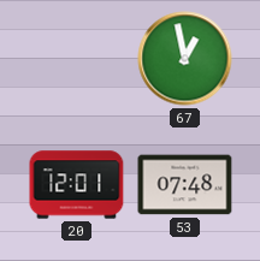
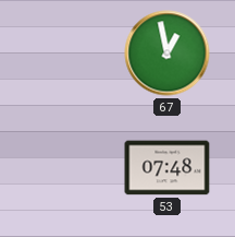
20: 12:01 -> none (77, 185)
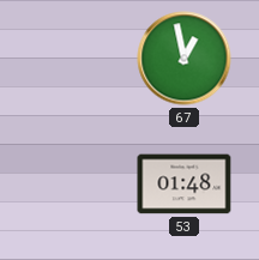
53: 07:48 -> 01:48 (185, 185)
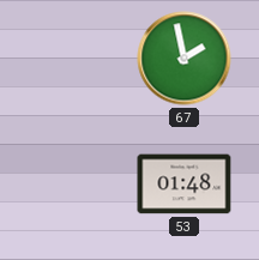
67: 12:58 -> 1:58 (185, 59)
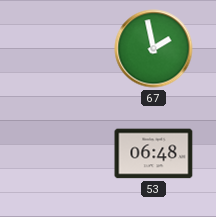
53: 01:48 -> 06:48 (154, 154)
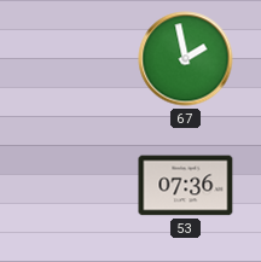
53: 06:48 -> 07:36 (186, 186)
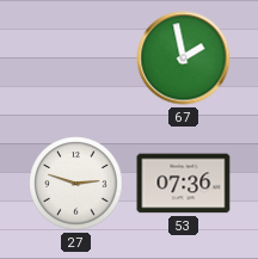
27: none -> 2:48 (76, 184)
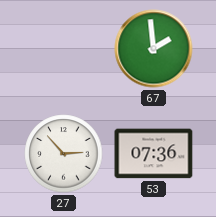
67: 1:58 -> 1:59 (154, 49)
27: 2:48 -> 2:53 (64, 154)
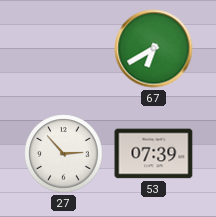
67: 1:59 -> 6:40 (154, 49)
53: 07:36 -> 07:39 (154, 154)
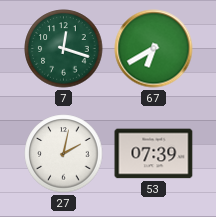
7: none -> 12:18 (64, 49)
27: 2:53 -> 2:02 (64, 154)
